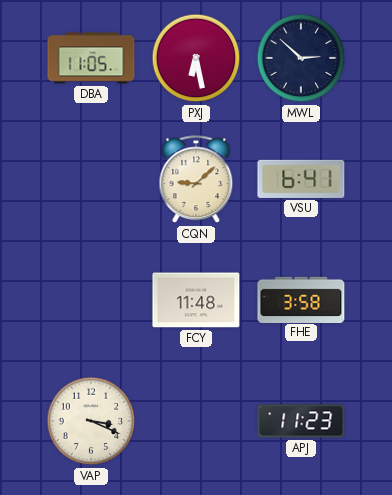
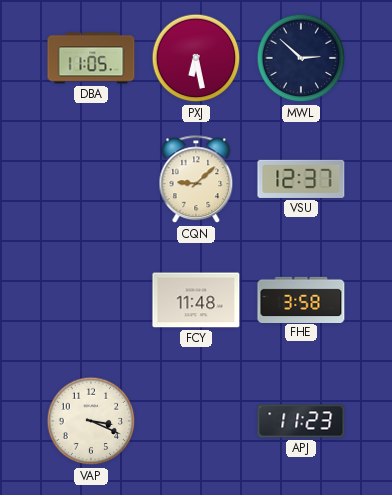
VSU: 6:41 -> 12:37 (301, 179)
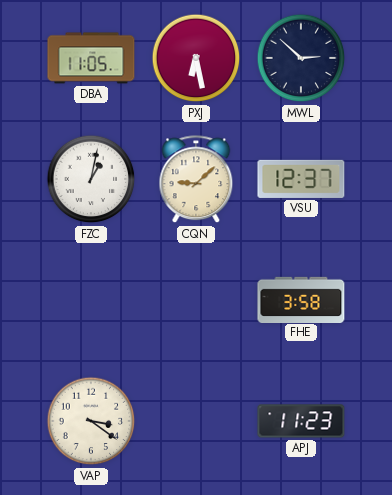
FZC: none -> 1:02 (91, 179)
FCY: 11:48 -> none (196, 300)
VAP: 3:19 -> 3:21 (91, 421)
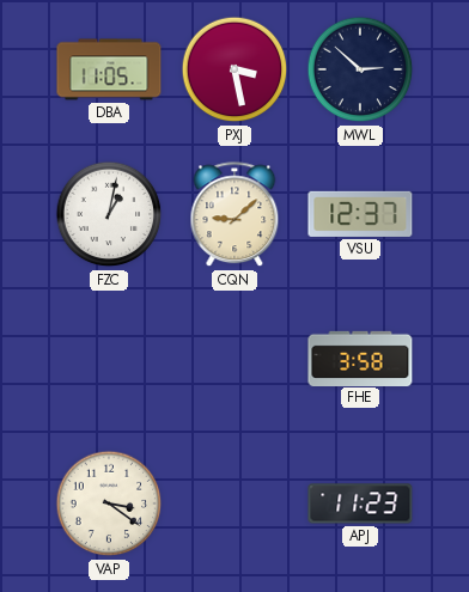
PXJ: 6:28 -> 3:28 (234, 69)
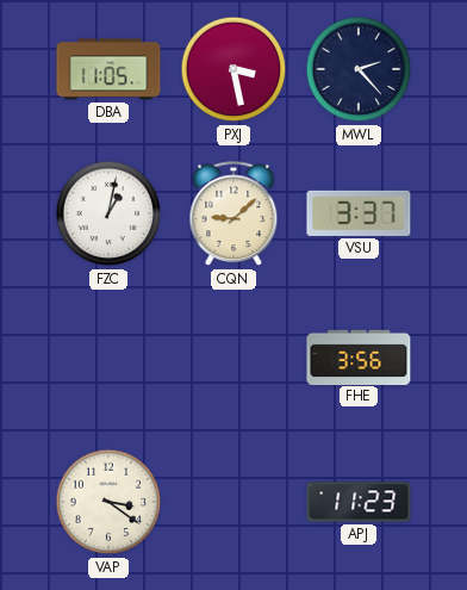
MWL: 2:52 -> 2:23 (359, 69)
VSU: 12:37 -> 3:37 (359, 213)
FHE: 3:58 -> 3:56 (359, 356)
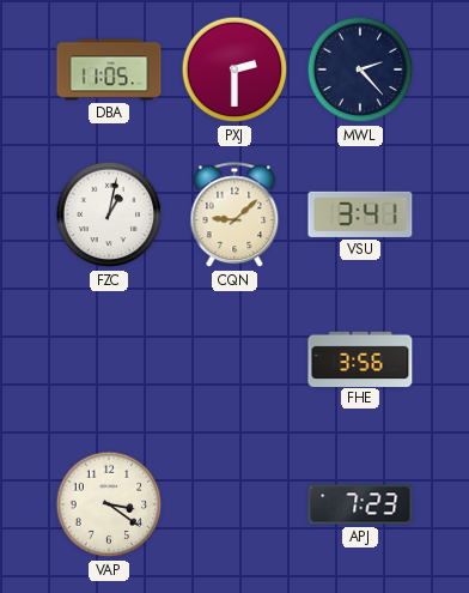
PXJ: 3:28 -> 2:30 (234, 69)
VSU: 3:37 -> 3:41 (360, 214)
APJ: 11:23 -> 7:23 (360, 504)
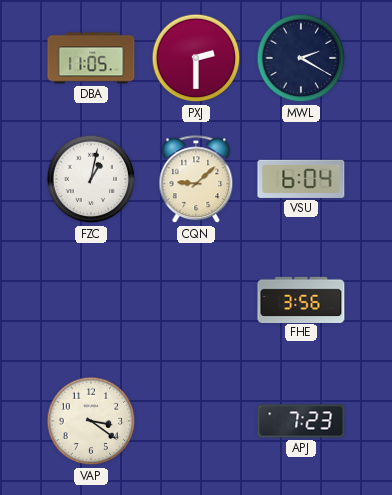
MWL: 2:23 -> 2:20 (301, 58)
VSU: 3:41 -> 6:04 (301, 179)
